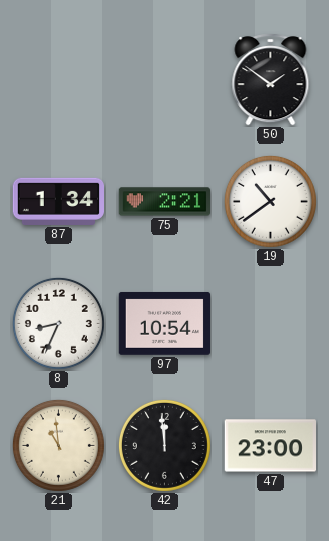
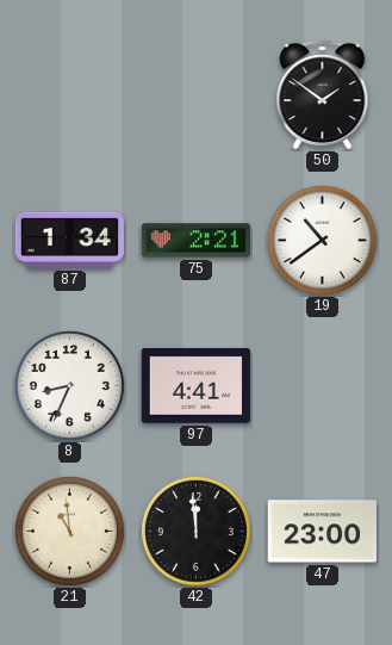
97: 10:54 -> 4:41 (195, 386)
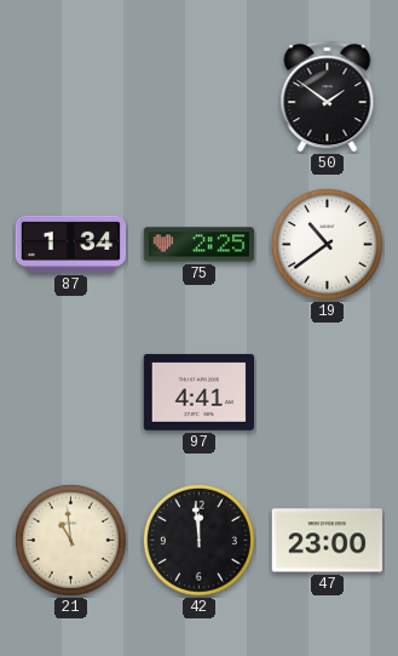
75: 2:21 -> 2:25 (200, 245)
8: 8:34 -> none (69, 385)
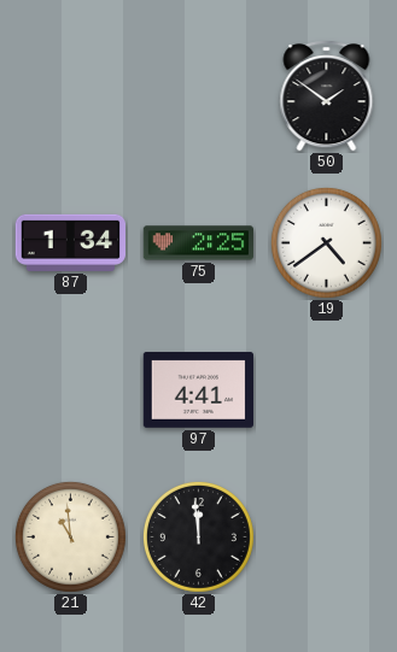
19: 10:39 -> 4:39 (326, 242)
47: 23:00 -> none (327, 541)
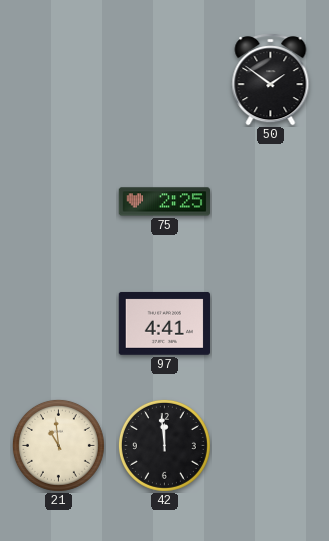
87: 1:34 -> none (70, 242)
19: 4:39 -> none (326, 242)
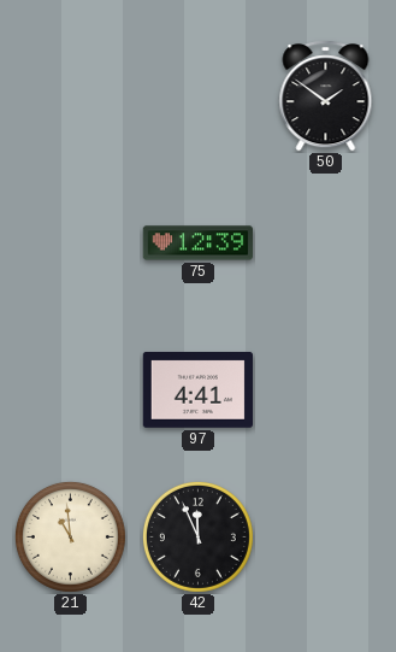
75: 2:25 -> 12:39 (199, 243)
42: 11:59 -> 11:56 (197, 536)
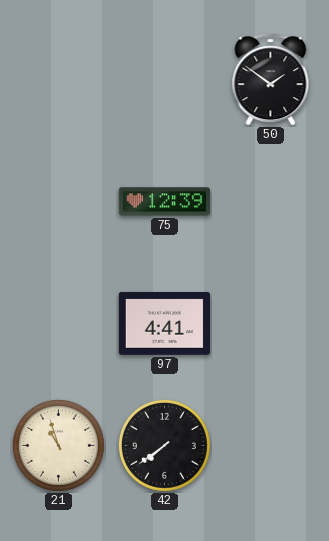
21: 10:59 -> 10:57 (58, 445)
42: 11:56 -> 7:39 (164, 445)
